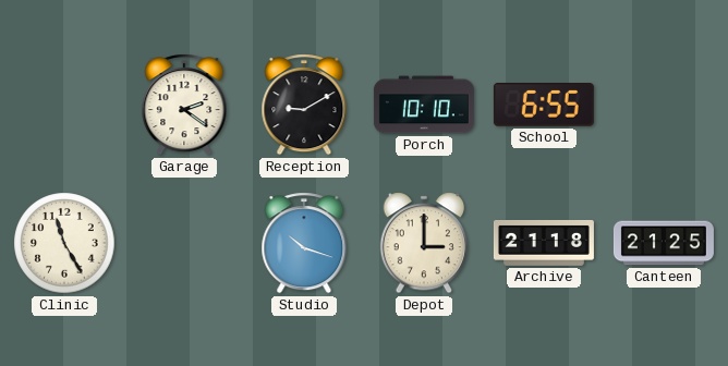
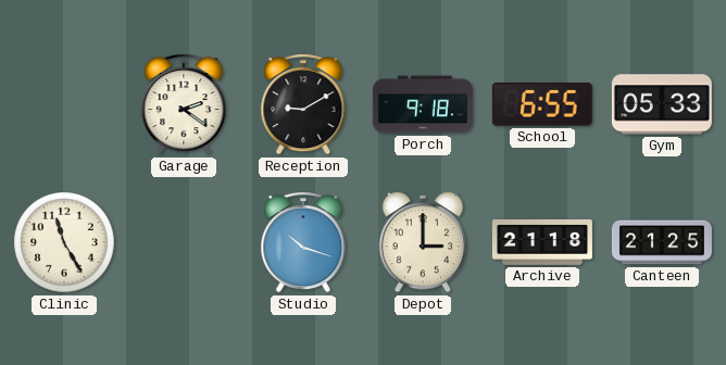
Porch: 10:10 -> 9:18 (423, 104)
Gym: none -> 05:33 (662, 104)
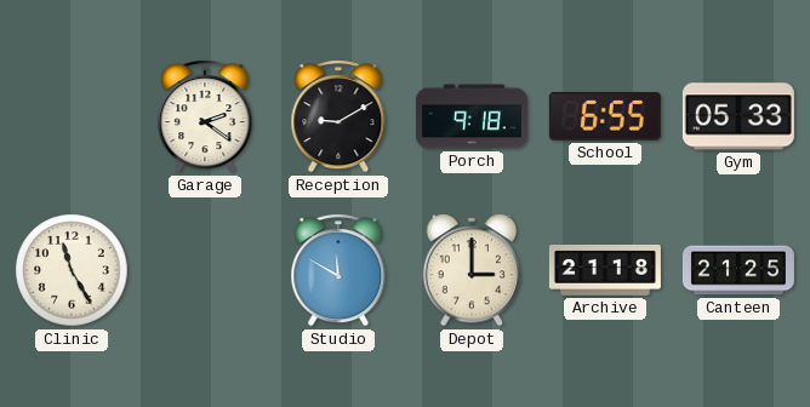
Studio: 10:18 -> 11:50 (338, 270)
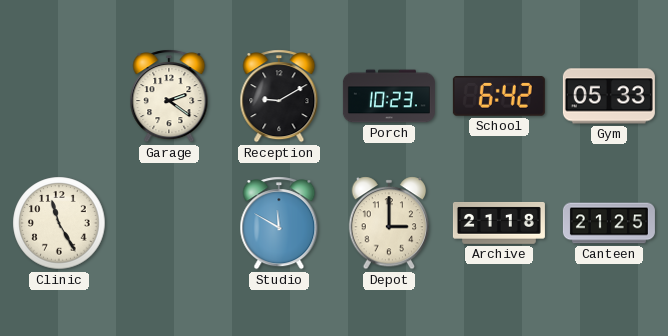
Porch: 9:18 -> 10:23 (389, 96)
School: 6:55 -> 6:42 (499, 97)
